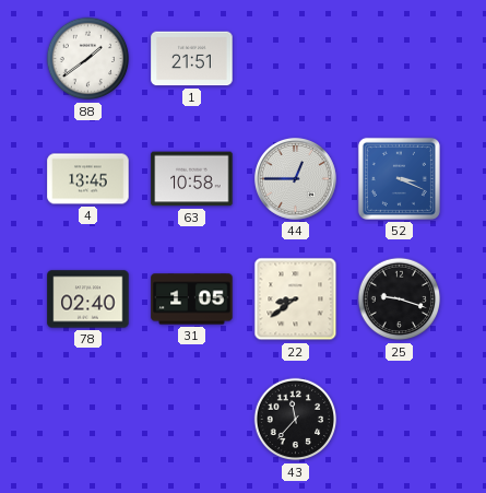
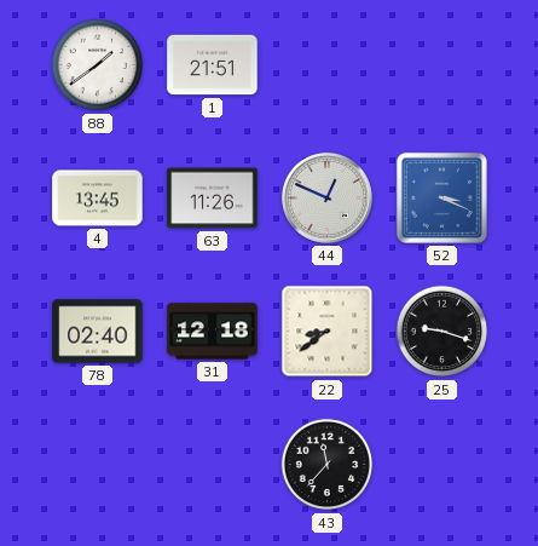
63: 10:58 -> 11:26 (213, 199)
44: 12:45 -> 12:49 (326, 197)
31: 1:05 -> 12:18 (213, 332)
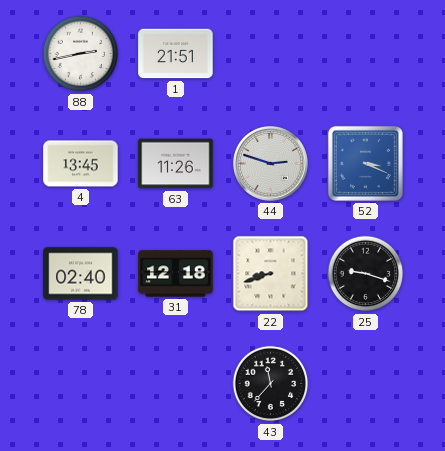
88: 1:39 -> 2:43 (81, 54)
44: 12:49 -> 2:48 (270, 163)
22: 8:39 -> 8:42 (271, 274)
